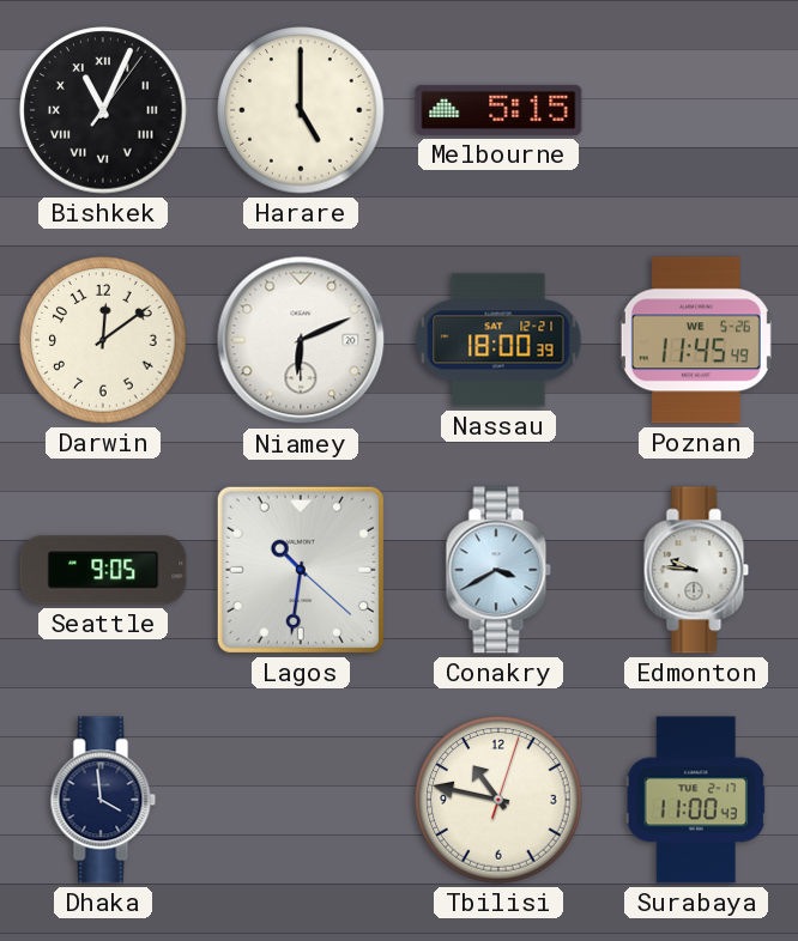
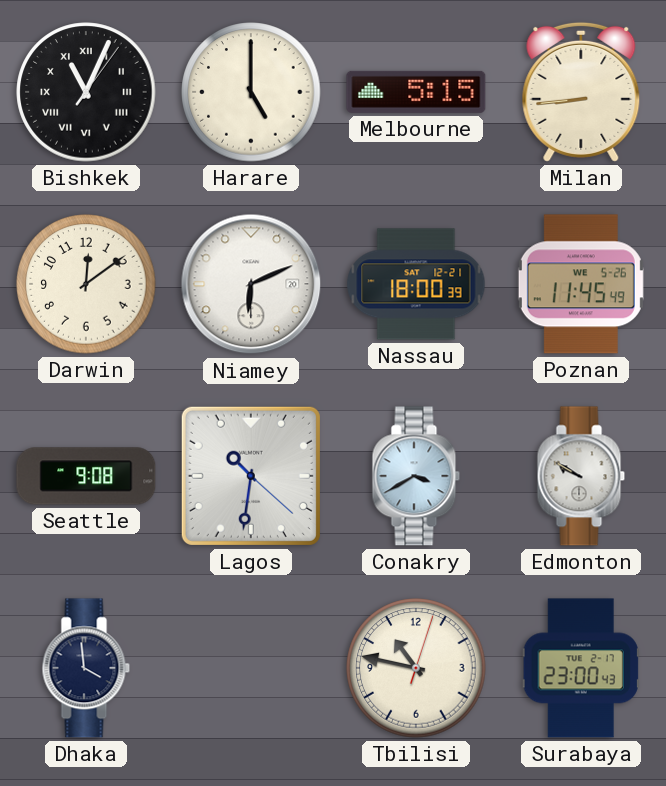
Milan: none -> 8:44 (581, 92)
Seattle: 9:05 -> 9:08 (86, 476)
Edmonton: 9:46 -> 9:50 (581, 476)
Surabaya: 11:00 -> 23:00 (581, 668)
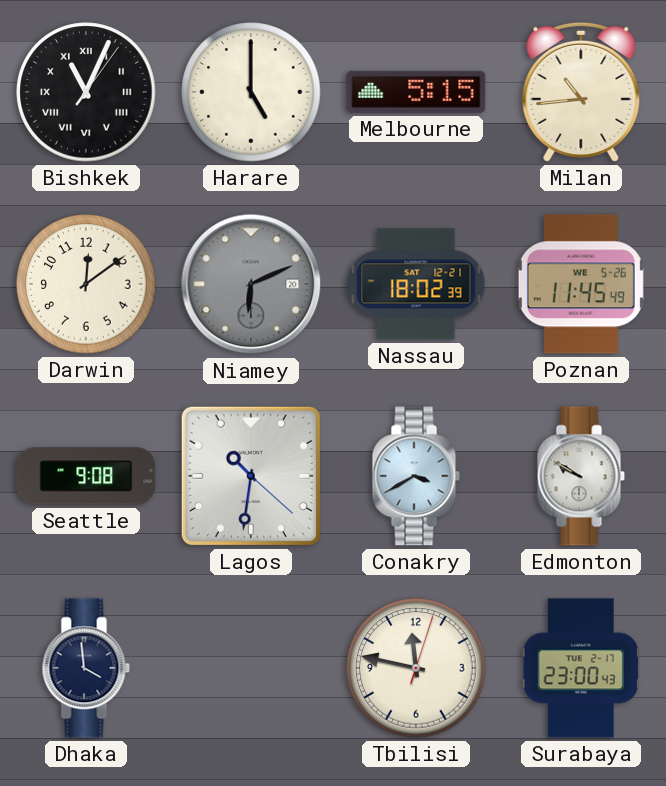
Milan: 8:44 -> 10:44 (581, 92)
Niamey dial: white -> grey (251, 284)
Nassau: 18:00 -> 18:02 (416, 284)
Tbilisi: 10:47 -> 11:47 (416, 668)
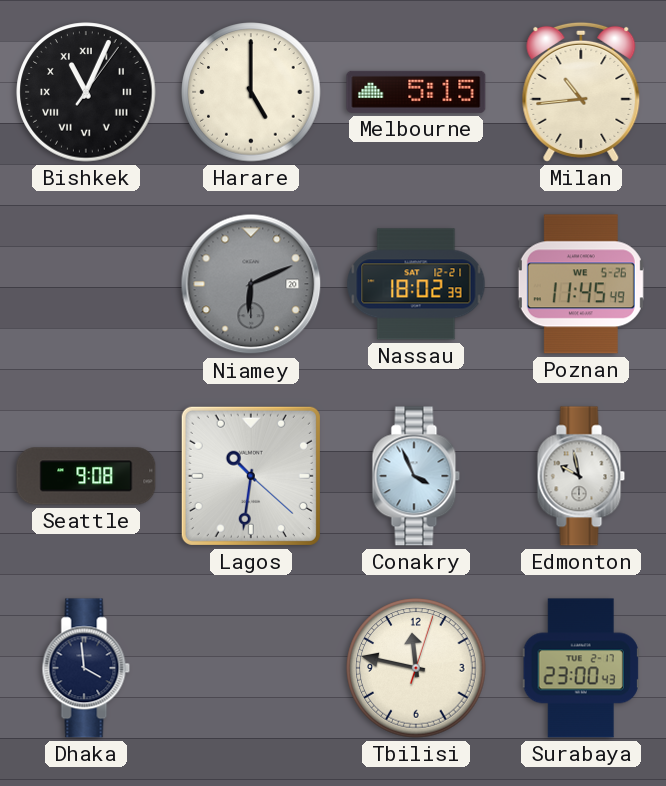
Darwin: 12:09 -> none (86, 284)
Conakry: 3:40 -> 3:56 (416, 476)
Edmonton: 9:50 -> 9:58 (581, 476)
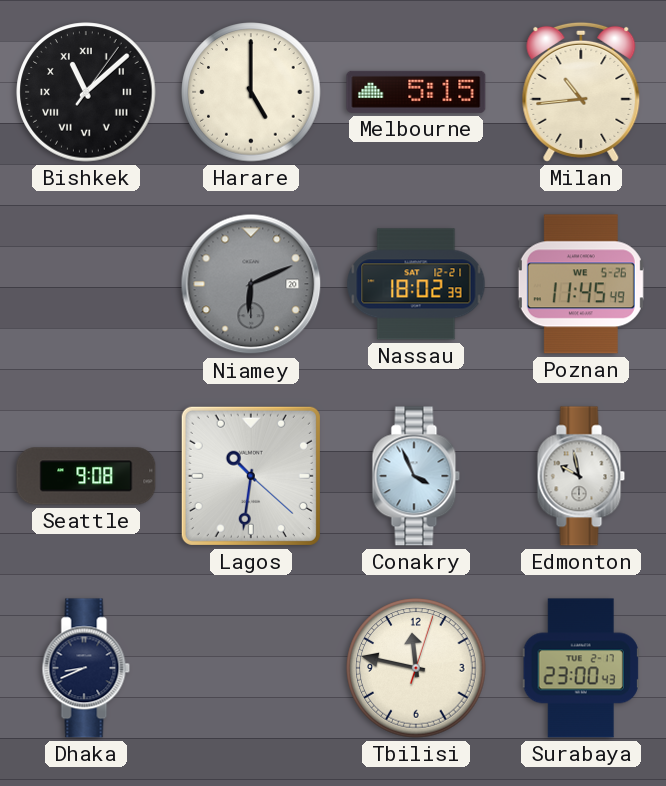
Bishkek: 11:04 -> 11:08 (86, 92)
Dhaka: 3:59 -> 8:41 (86, 668)
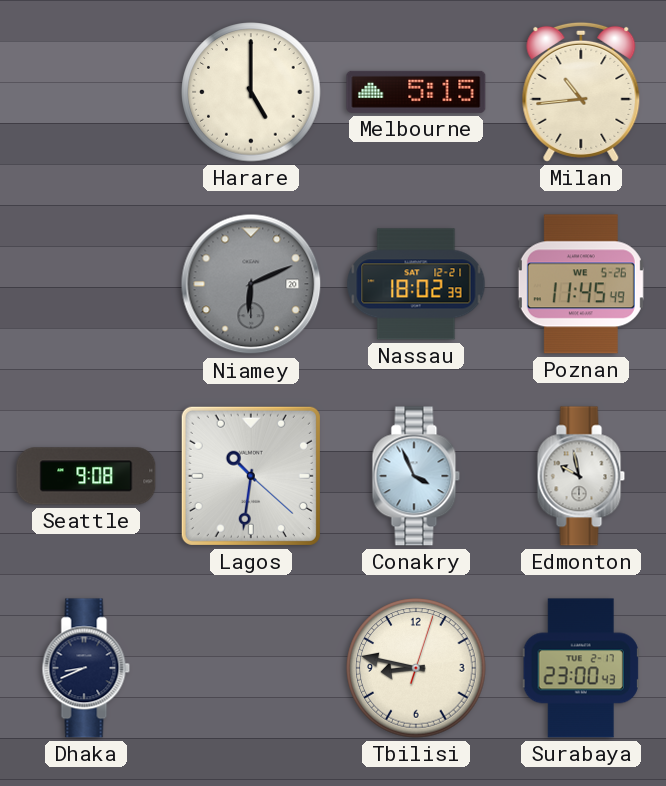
Bishkek: 11:08 -> none (86, 92)
Tbilisi: 11:47 -> 8:47 (416, 668)
